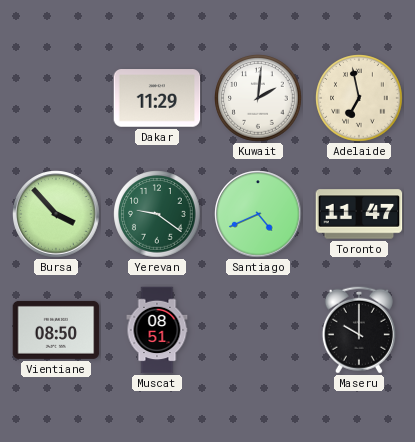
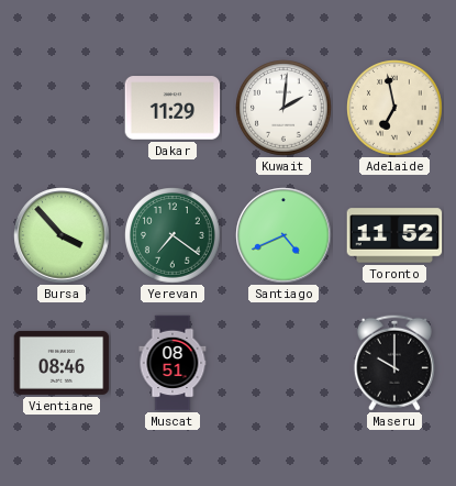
Yerevan: 9:21 -> 7:21 (173, 235)
Toronto: 11:47 -> 11:52 (394, 235)
Vientiane: 08:50 -> 08:46 (62, 363)
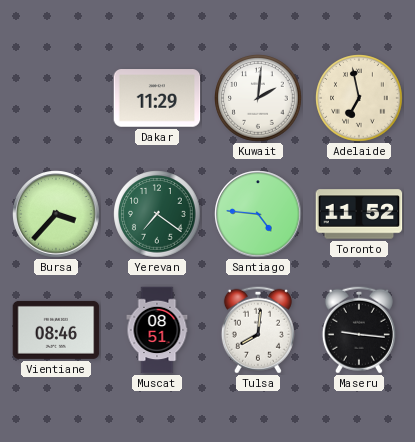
Bursa: 3:53 -> 3:37 (56, 214)
Santiago: 4:41 -> 4:46 (258, 214)
Tulsa: none -> 8:01 (258, 330)
Maseru: 10:00 -> 9:16 (359, 330)
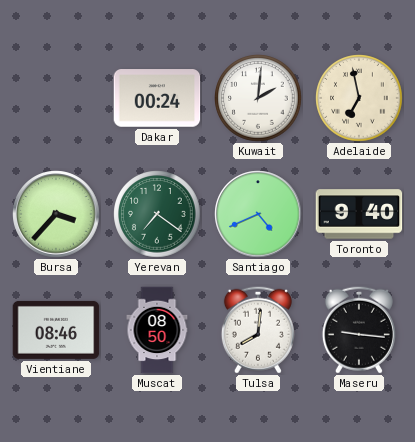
Dakar: 11:29 -> 00:24 (157, 98)
Santiago: 4:46 -> 4:41 (258, 214)
Toronto: 11:52 -> 9:40 (359, 214)
Muscat: 08:51 -> 08:50 (157, 330)
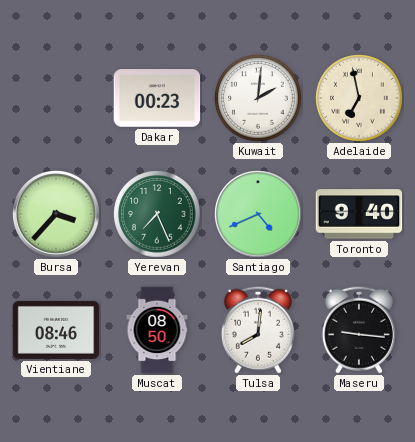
Dakar: 00:24 -> 00:23 (157, 98)
Yerevan: 7:21 -> 7:26 (157, 214)
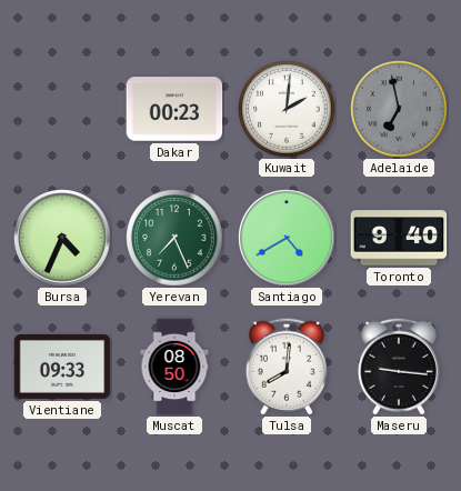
Adelaide dial: cream -> grey (399, 109)
Bursa: 3:37 -> 4:34 (62, 238)
Santiago: 4:41 -> 4:40 (287, 238)
Vientiane: 08:46 -> 09:33 (62, 367)
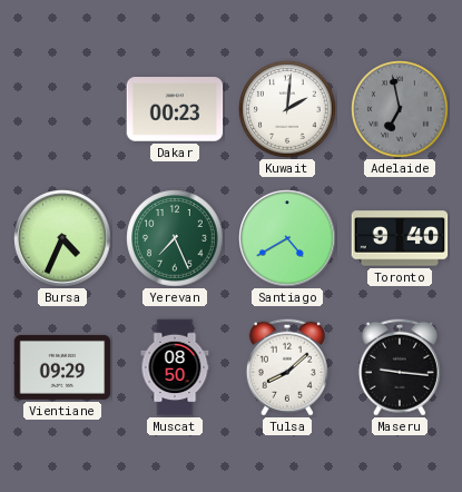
Vientiane: 09:33 -> 09:29 (62, 367)
Tulsa: 8:01 -> 8:08 (287, 367)
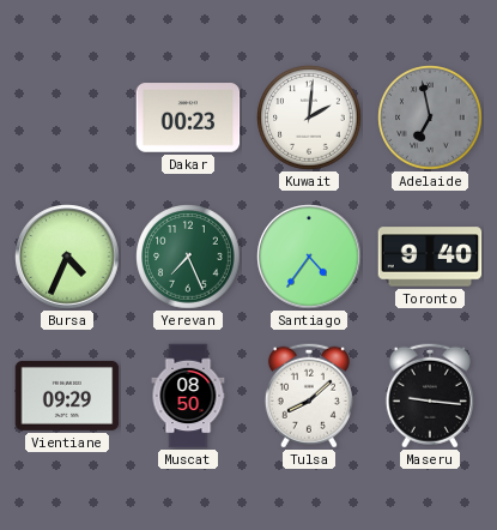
Santiago: 4:40 -> 4:36 (309, 257)
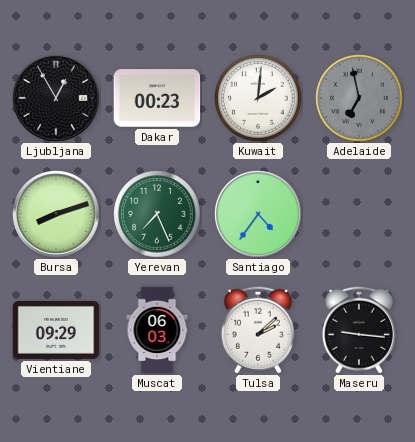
Ljubljana: none -> 12:55 (56, 98)
Bursa: 4:34 -> 8:12 (56, 214)
Toronto: 9:40 -> none (430, 257)
Muscat: 08:50 -> 06:03 (157, 330)
Tulsa: 8:08 -> 2:08 (258, 330)
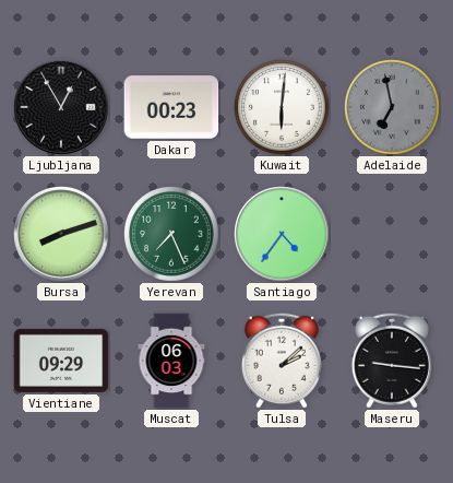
Kuwait: 2:01 -> 6:01 (282, 107)
